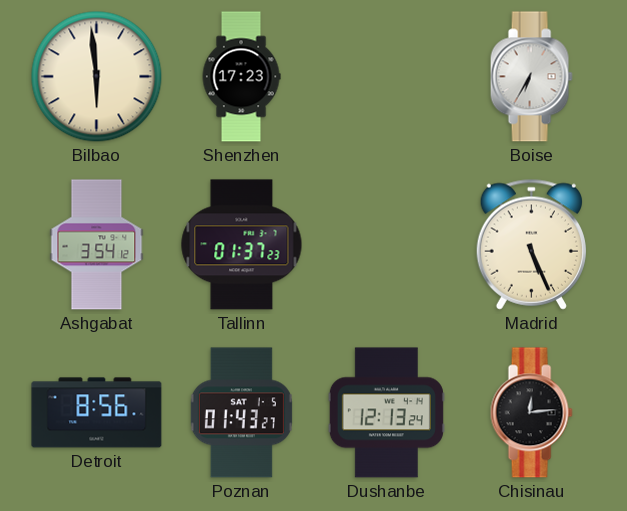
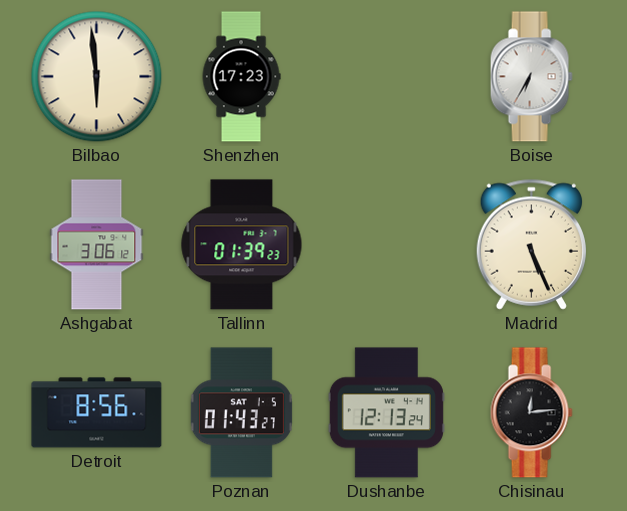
Ashgabat: 3:54 -> 3:06 (97, 245)
Tallinn: 01:37 -> 01:39 (242, 245)
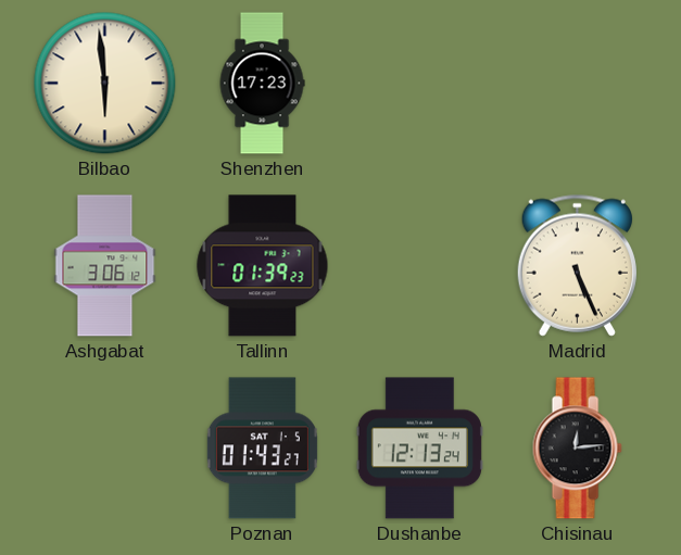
Boise: 6:35 -> none (531, 77)
Detroit: 8:56 -> none (97, 413)
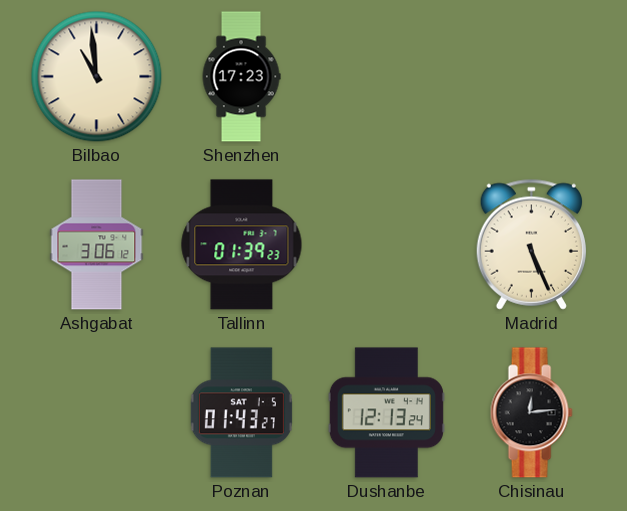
Bilbao: 5:59 -> 10:59 (97, 77)
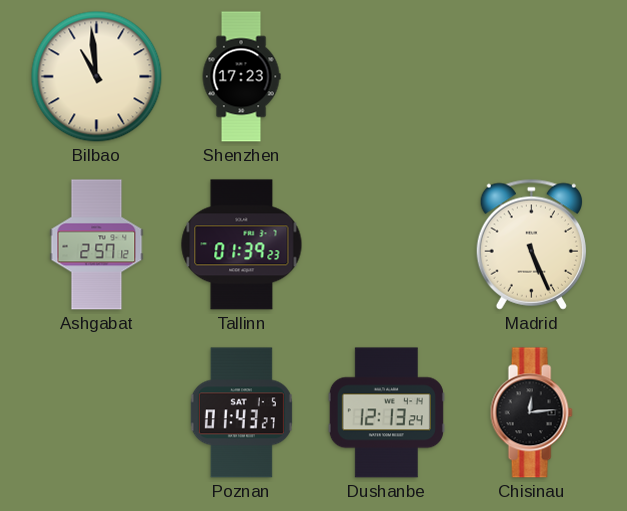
Ashgabat: 3:06 -> 2:57 (97, 245)
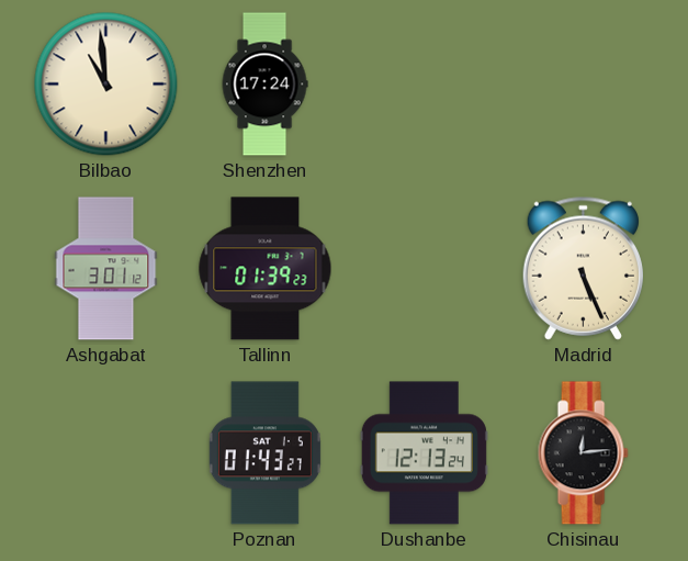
Shenzhen: 17:23 -> 17:24 (264, 85)
Ashgabat: 2:57 -> 3:01 (106, 269)
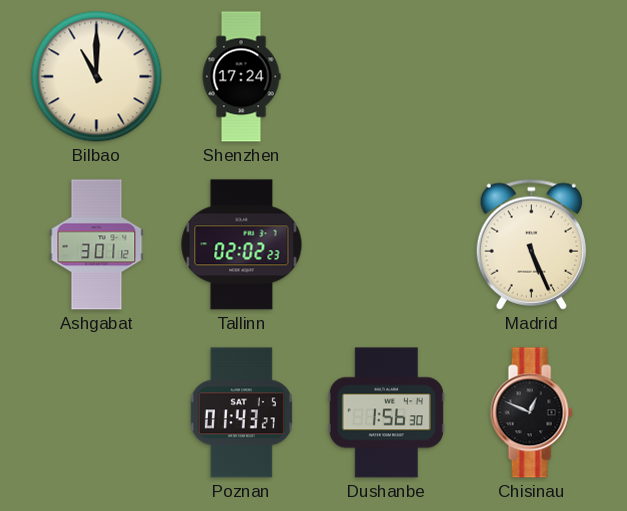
Bilbao: 10:59 -> 11:00 (97, 77)
Tallinn: 01:39 -> 02:02 (242, 245)
Dushanbe: 12:13 -> 1:56 (386, 413)
Chisinau: 12:14 -> 12:49 (531, 413)
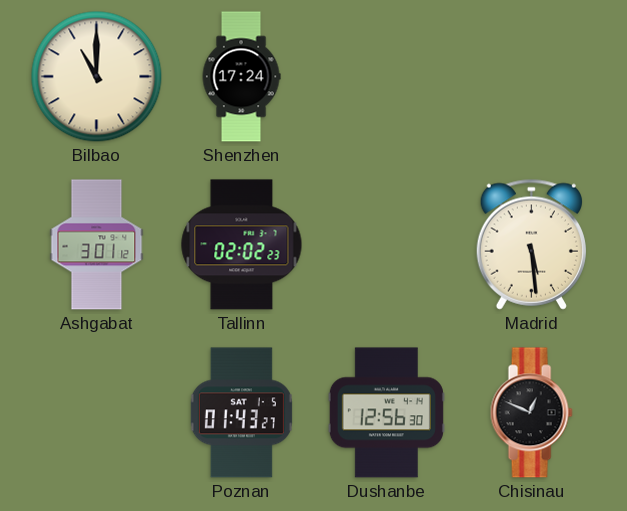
Madrid: 5:26 -> 5:29 (531, 244)
Dushanbe: 1:56 -> 12:56 (386, 413)
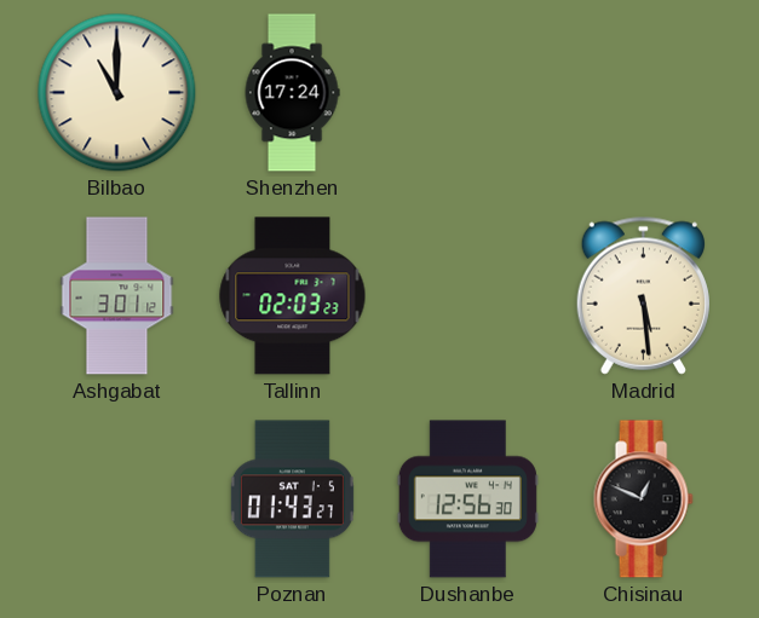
Tallinn: 02:02 -> 02:03 (293, 296)
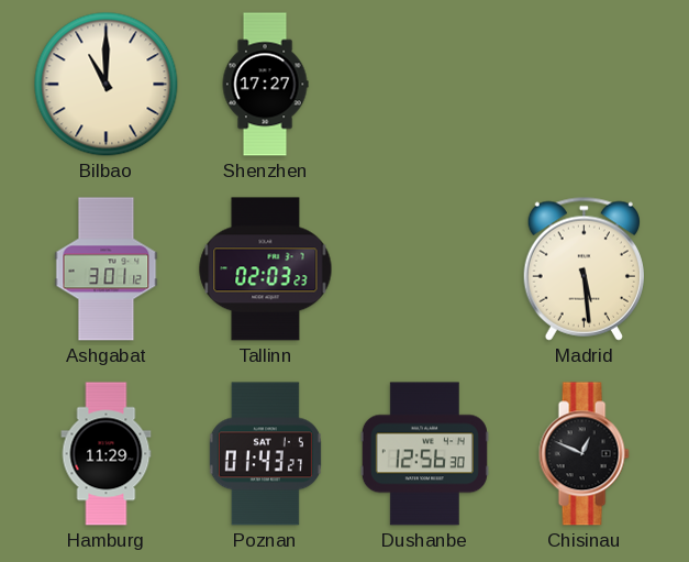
Shenzhen: 17:24 -> 17:27 (265, 85)
Hamburg: none -> 11:29 (107, 454)
